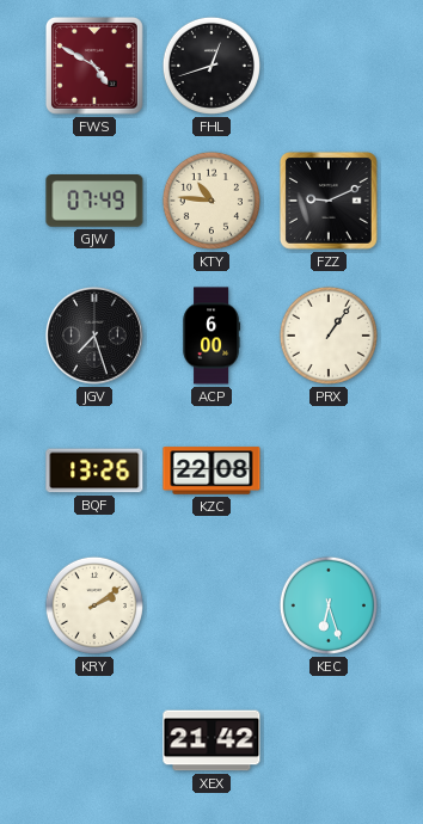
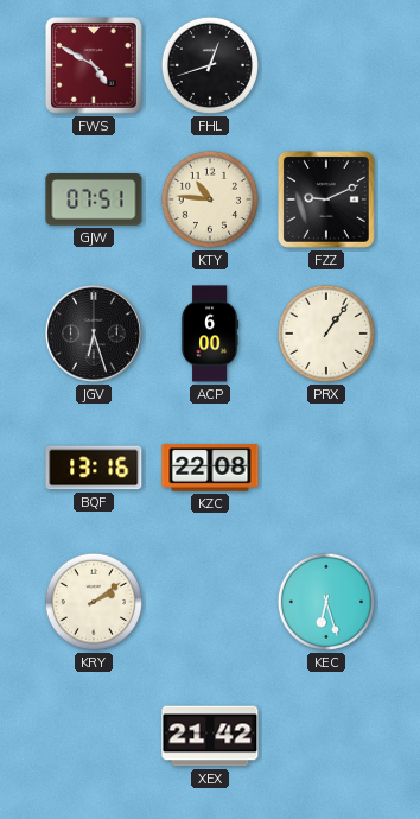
GJW: 07:49 -> 07:51 (94, 199)
JGV: 7:27 -> 6:27 (94, 334)
BQF: 13:26 -> 13:16 (94, 468)
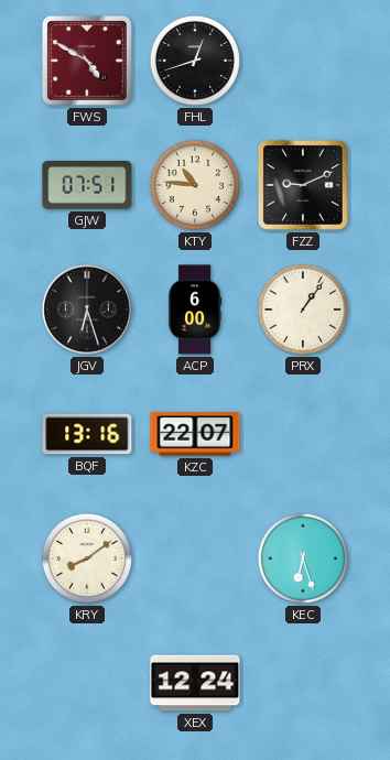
KZC: 22:08 -> 22:07 (195, 434)
KRY: 2:09 -> 8:09 (87, 558)
XEX: 21:42 -> 12:24 (195, 683)
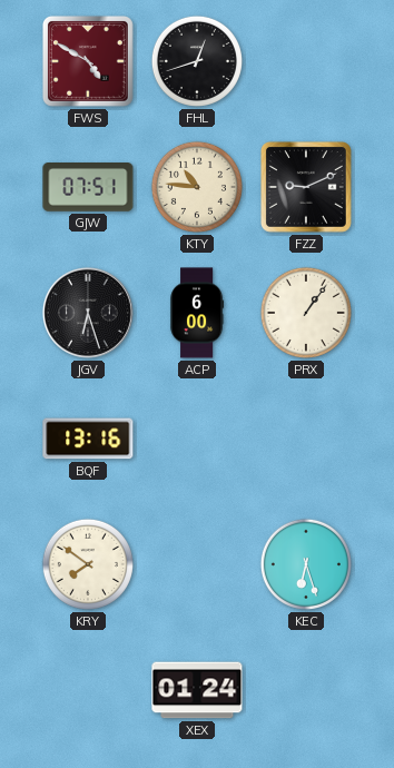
KZC: 22:07 -> none (195, 434)
KRY: 8:09 -> 7:51 (88, 564)
XEX: 12:24 -> 01:24 (197, 690)
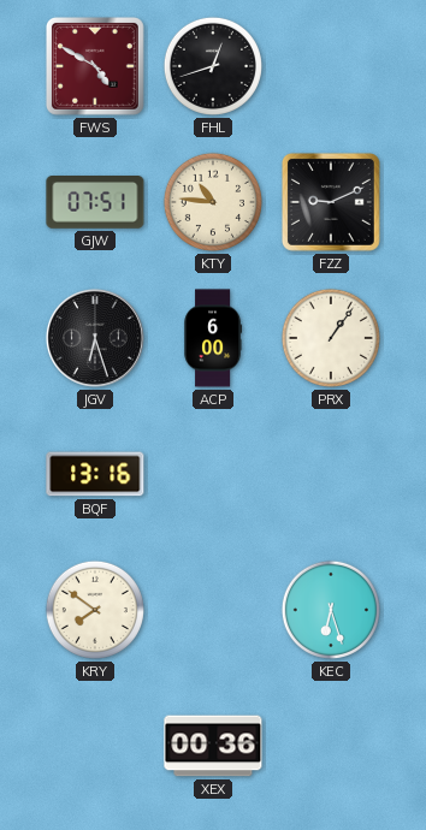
XEX: 01:24 -> 00:36 (213, 746)
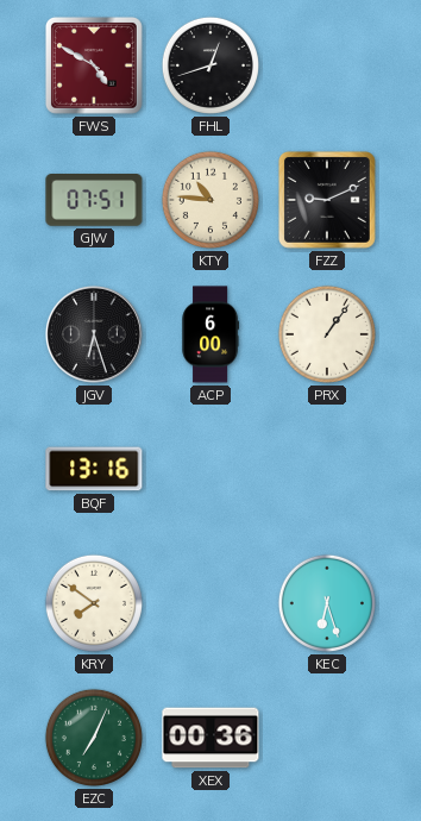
EZC: none -> 7:04 (94, 738)
